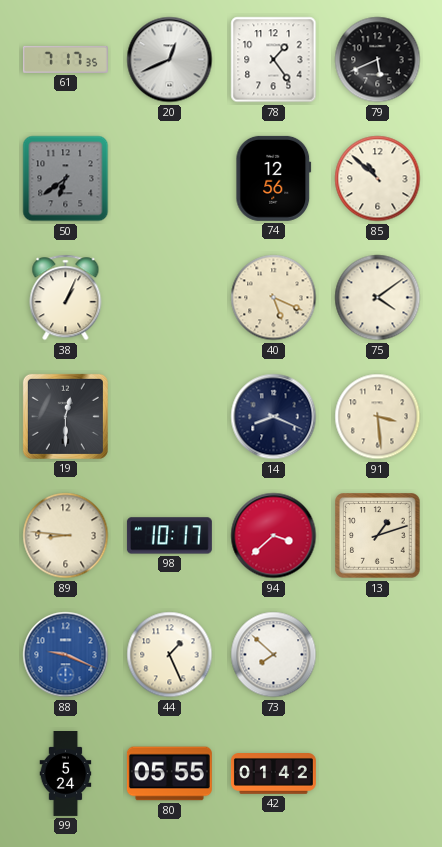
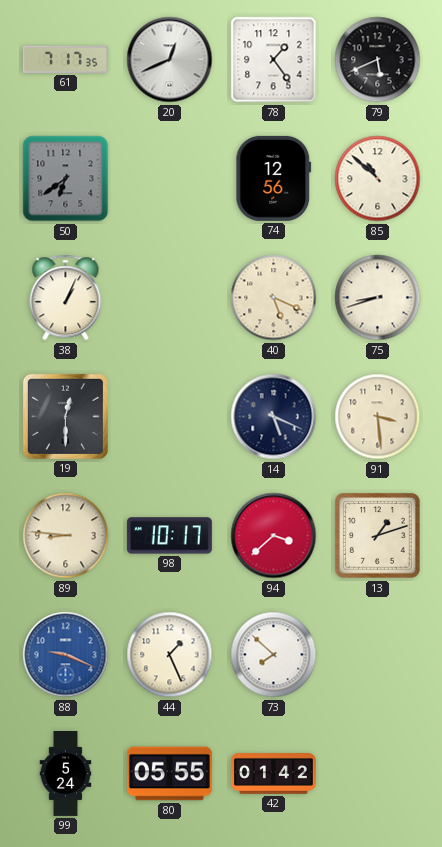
75: 4:09 -> 8:42 (378, 298)
14: 8:19 -> 5:19 (274, 417)
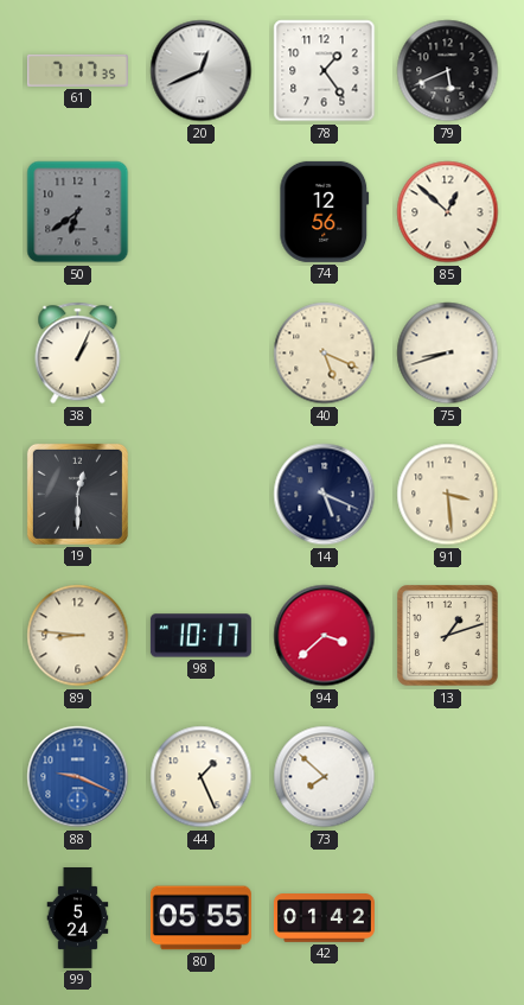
85: 10:52 -> 12:52 (448, 212)
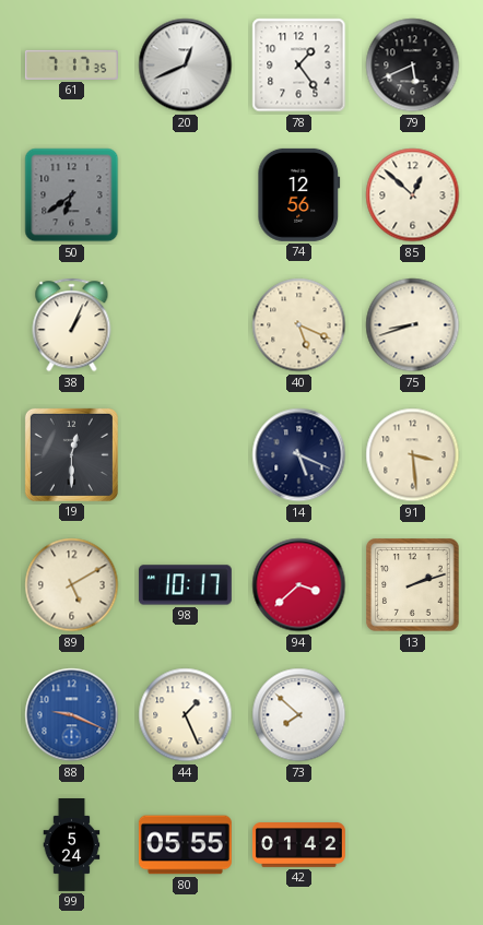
89: 8:46 -> 5:10 (72, 585)
13: 1:12 -> 2:12 (413, 585)
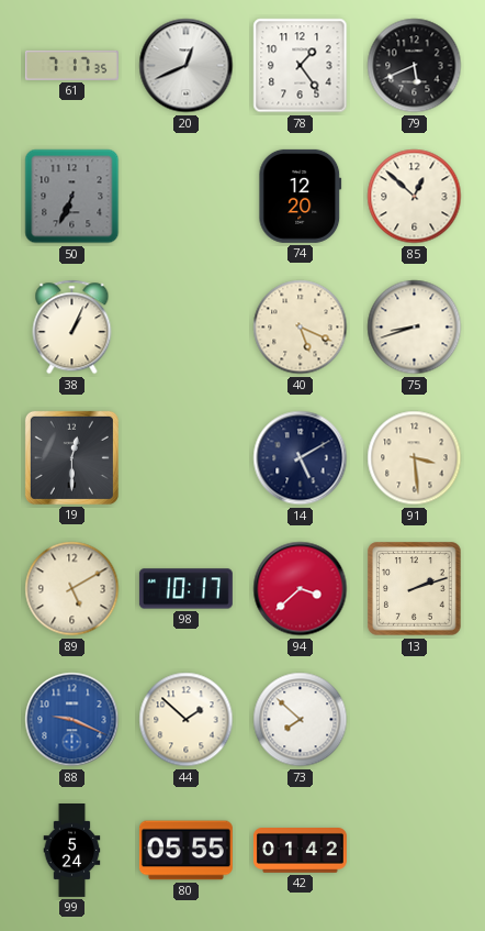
50: 6:39 -> 6:34 (72, 197)
74: 12:56 -> 12:20 (301, 196)
14: 5:19 -> 5:10 (301, 458)
44: 1:26 -> 1:52 (187, 720)
